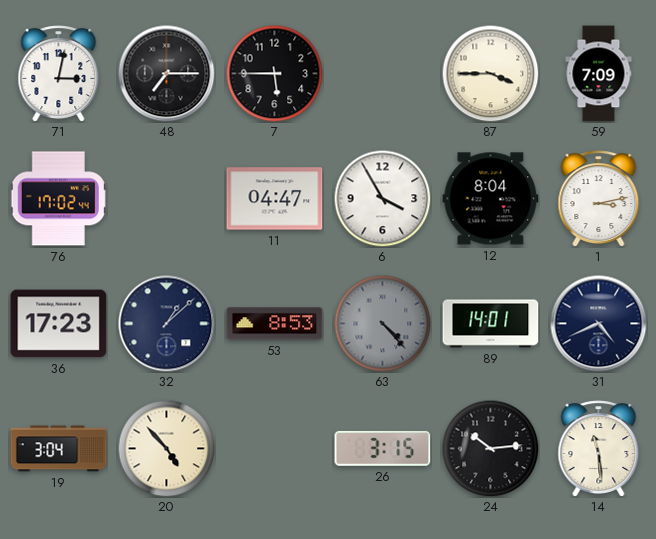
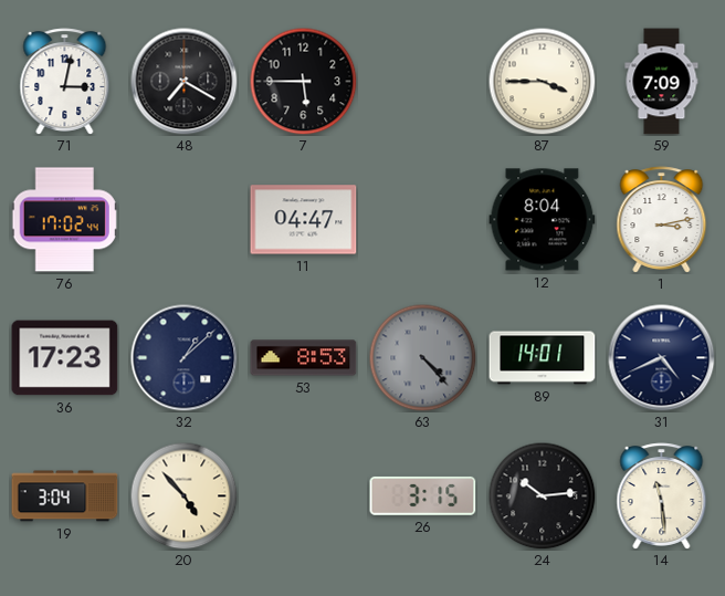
48: 7:15 -> 7:20 (185, 82)
6: 3:55 -> none (382, 198)
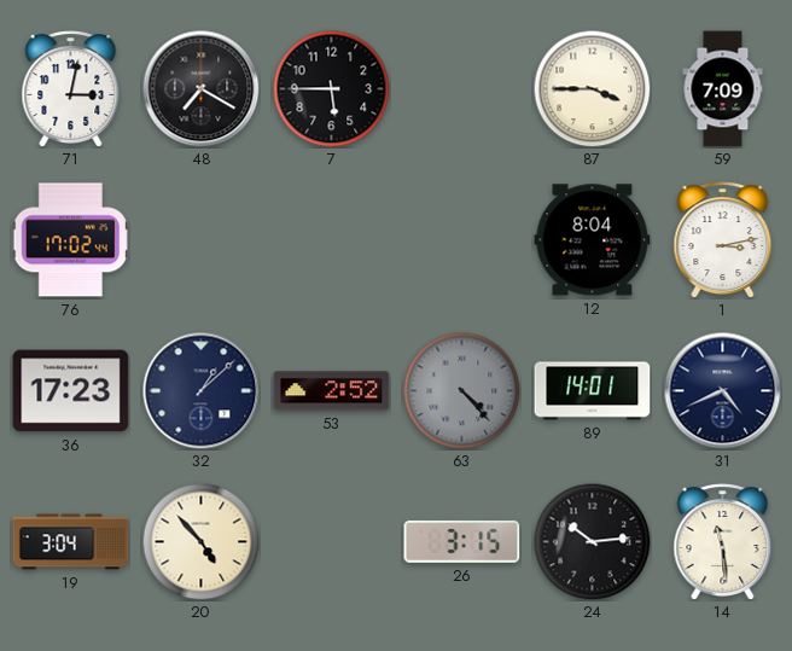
11: 04:47 -> none (304, 220)
53: 8:53 -> 2:52 (332, 391)
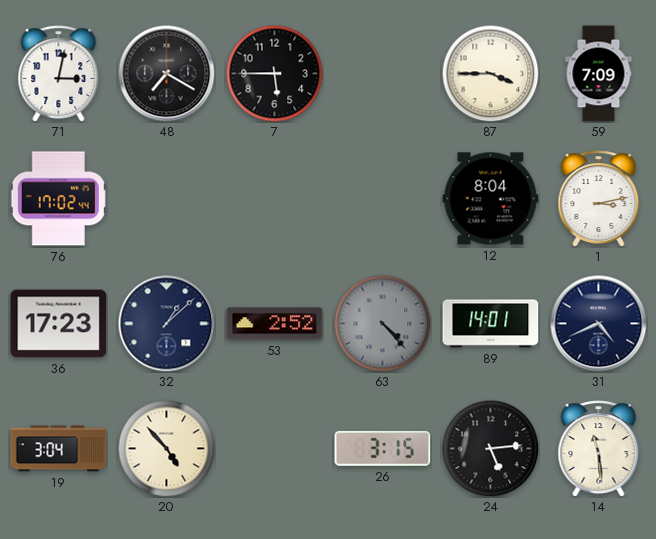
24: 10:14 -> 5:14 (490, 448)
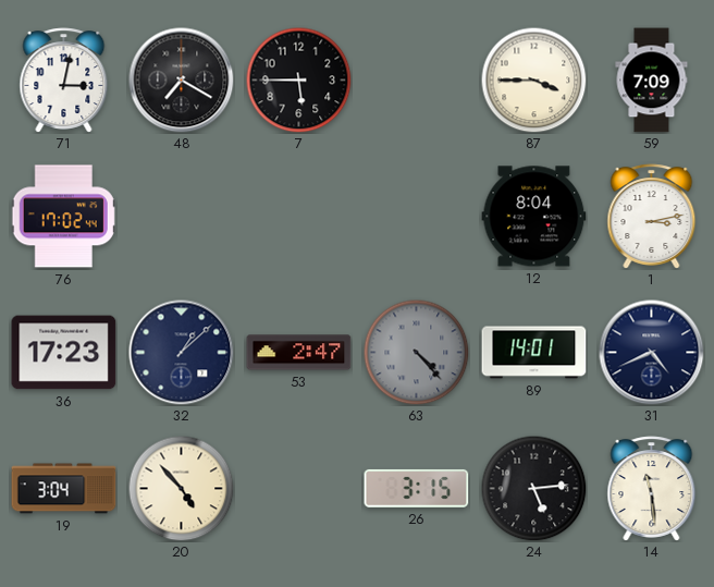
53: 2:52 -> 2:47 (299, 353)
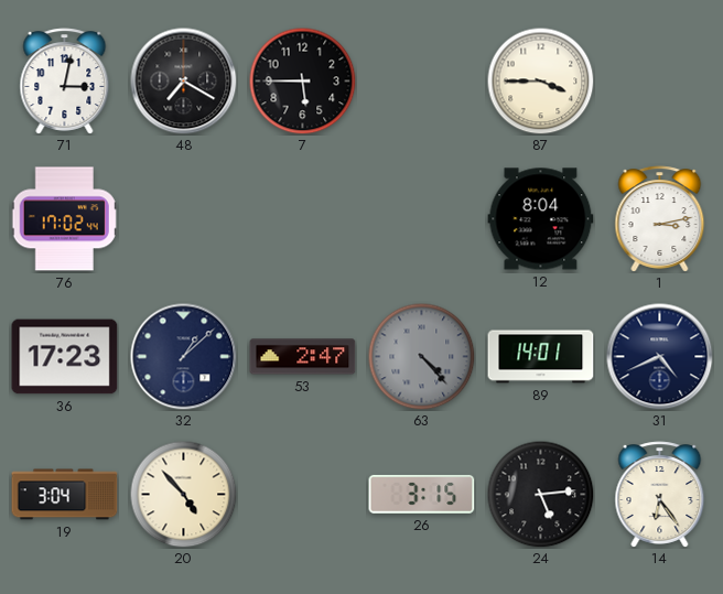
59: 7:09 -> none (652, 81)
14: 11:29 -> 6:24 (660, 495)
